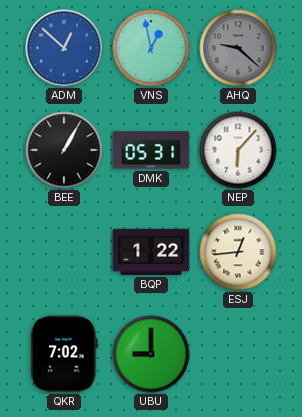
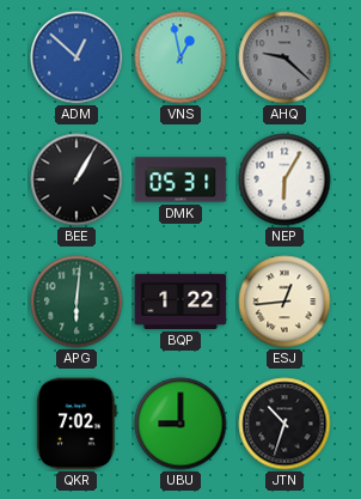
NEP: 6:07 -> 6:05 (284, 179)
APG: none -> 6:01 (77, 302)
JTN: none -> 10:33 (284, 424)
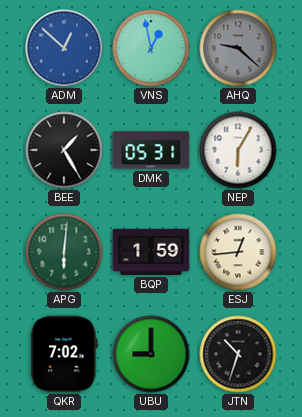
BEE: 1:05 -> 1:25 (64, 150)
BQP: 1:22 -> 1:59 (151, 252)
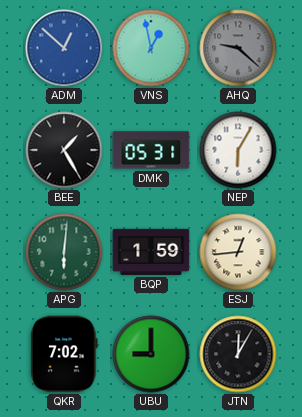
JTN: 10:33 -> 12:05 (238, 354)
